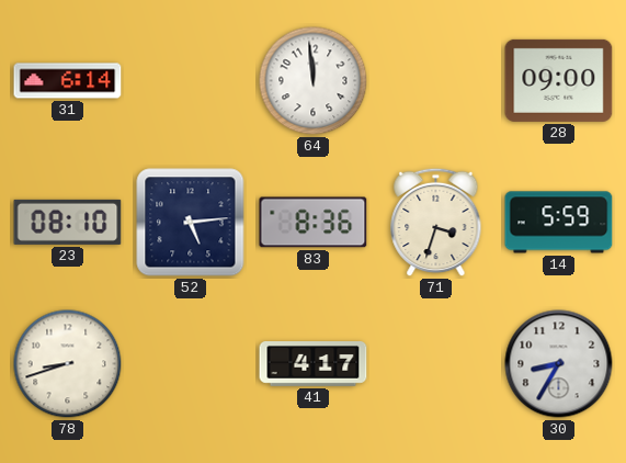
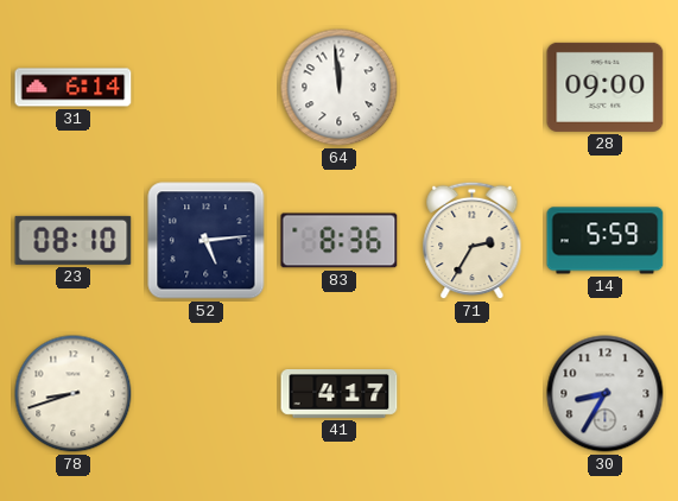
71: 3:33 -> 2:35 (473, 241)
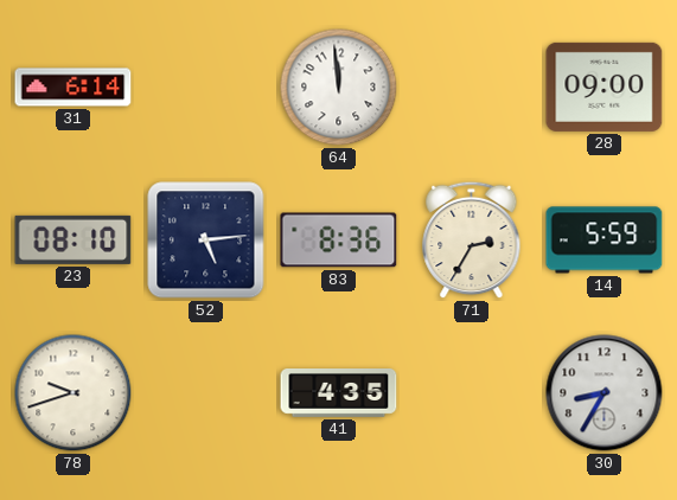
78: 8:42 -> 9:42 (74, 393)
41: 4:17 -> 4:35 (339, 393)
